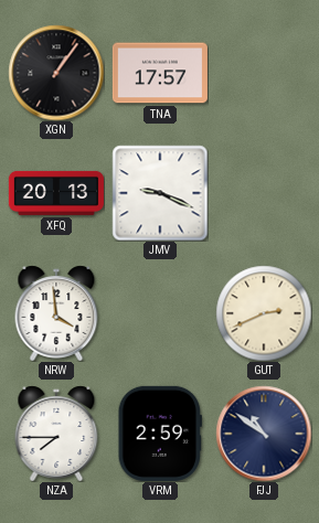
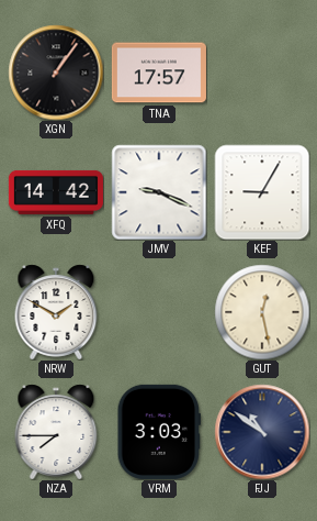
XFQ: 20:13 -> 14:42 (56, 192)
KEF: none -> 9:05 (262, 192)
NRW: 3:59 -> 1:50 (56, 312)
GUT: 2:41 -> 12:28 (262, 312)
VRM: 2:59 -> 3:03 (158, 432)
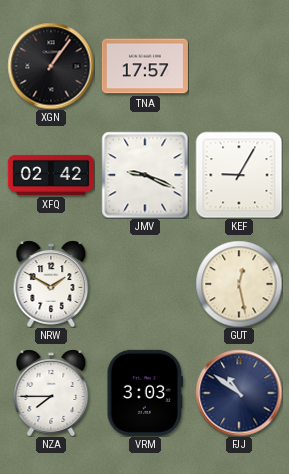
XFQ: 14:42 -> 02:42 (51, 175)
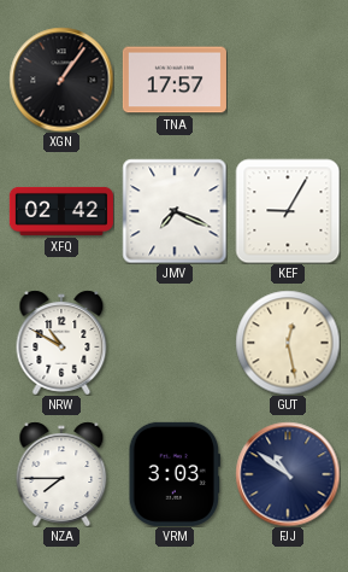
JMV: 9:19 -> 7:19 (175, 211)
NRW: 1:50 -> 10:50 (61, 343)
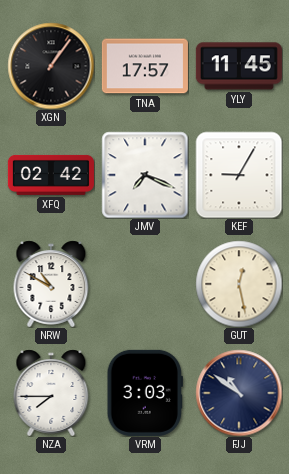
YLY: none -> 11:45 (239, 66)
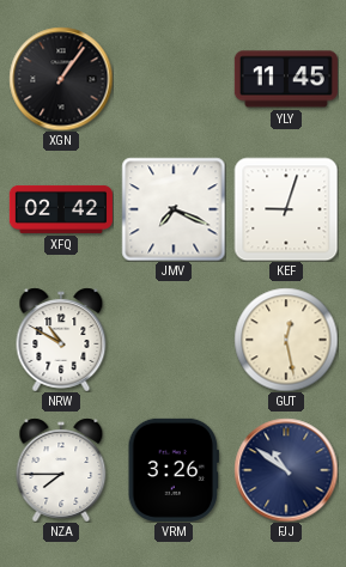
TNA: 17:57 -> none (145, 66)
KEF: 9:05 -> 9:03 (286, 209)
VRM: 3:03 -> 3:26 (172, 470)
